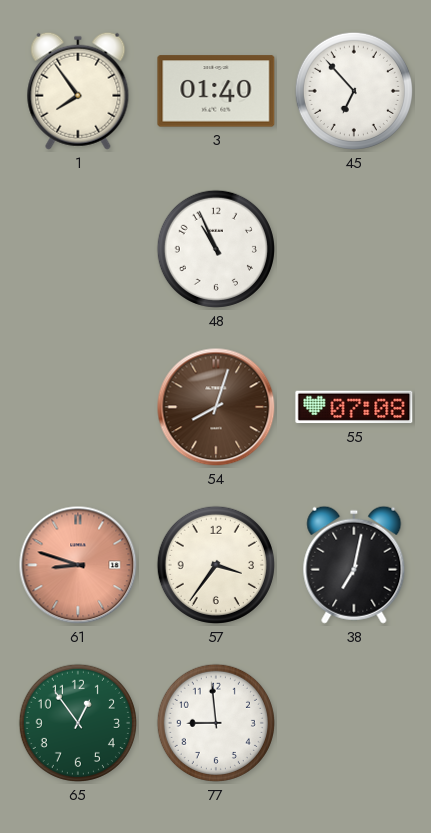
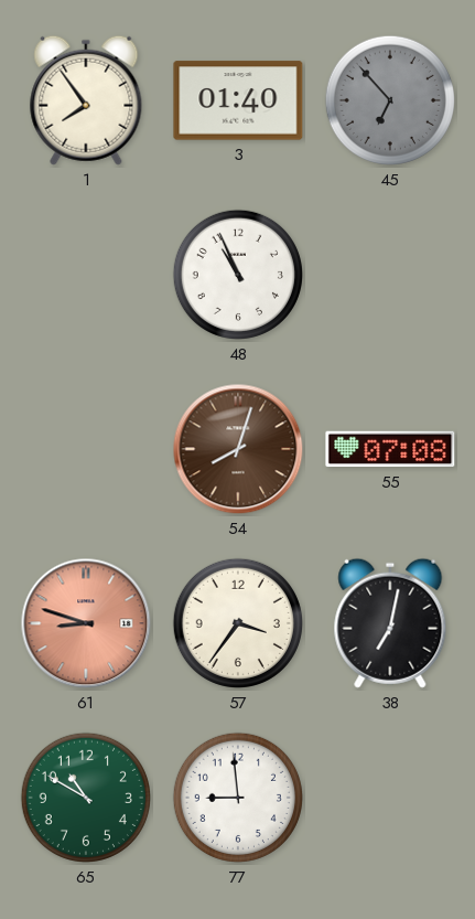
45 dial: white -> grey (390, 100)
65: 12:54 -> 10:50 (86, 798)
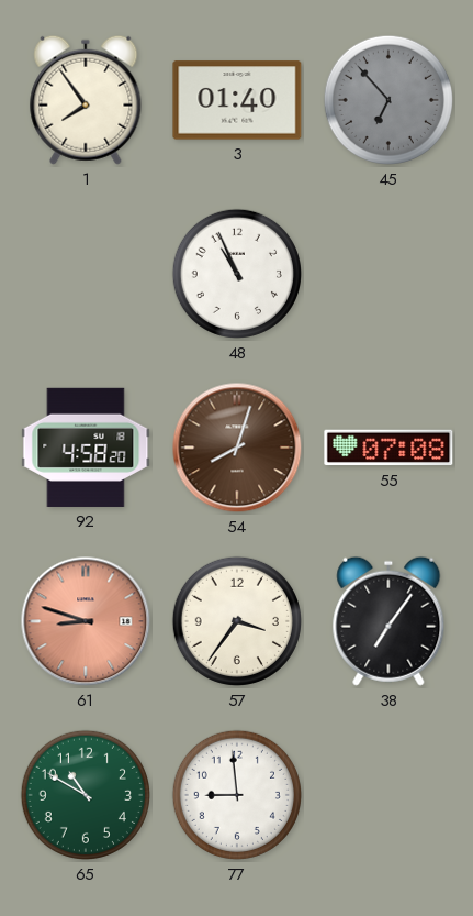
92: none -> 4:58 (86, 448)
38: 7:02 -> 7:06 (388, 621)
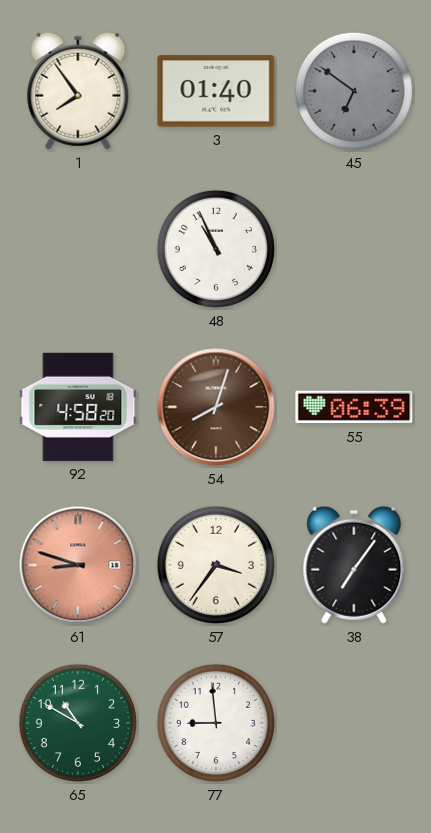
45: 6:53 -> 6:51 (354, 91)
55: 07:08 -> 06:39 (354, 407)
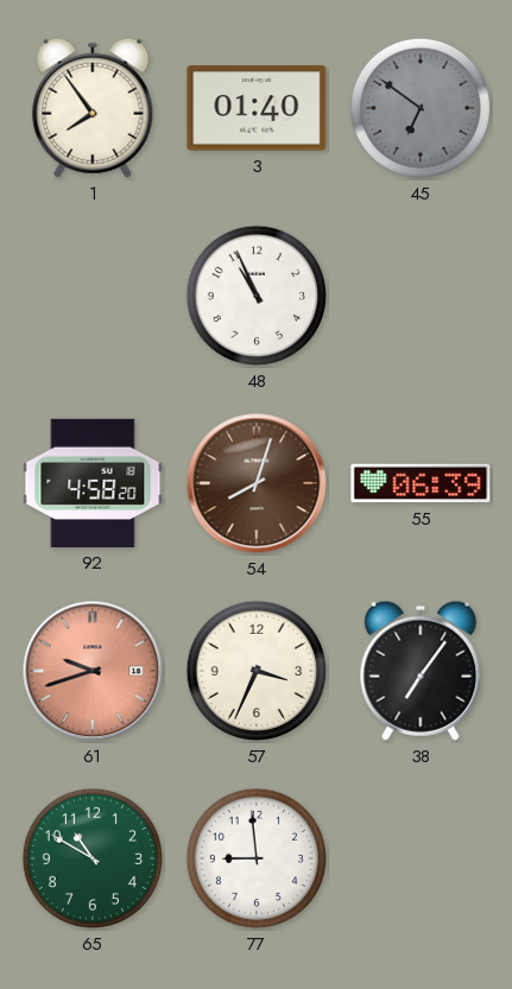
61: 8:48 -> 9:42 (93, 671)
57: 3:36 -> 3:34 (257, 671)
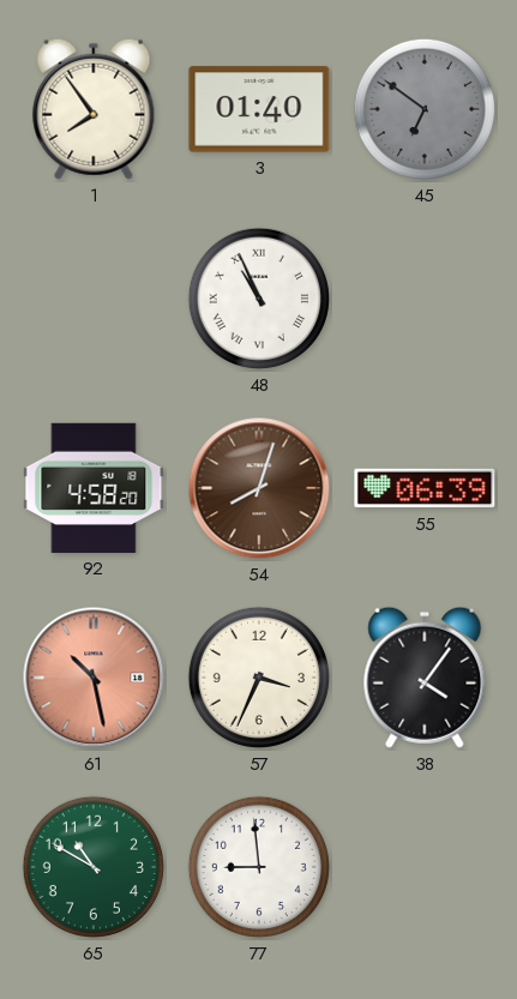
48 numerals: Arabic -> Roman (259, 299)
61: 9:42 -> 10:28 (94, 678)
38: 7:06 -> 4:06 (425, 678)
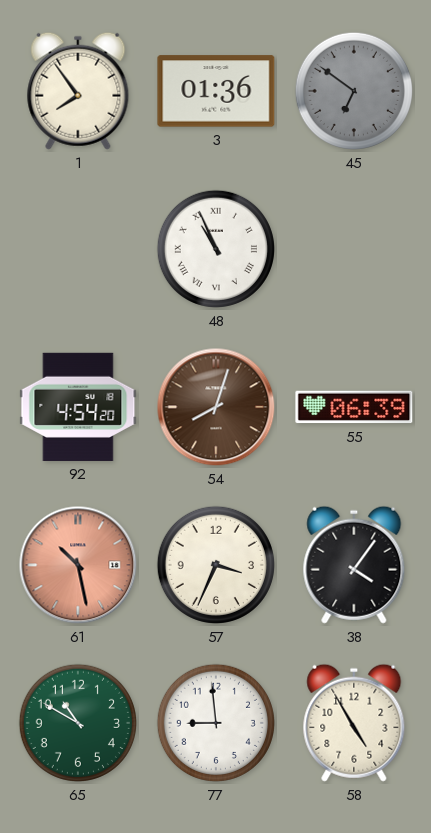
3: 01:40 -> 01:36 (216, 91)
92: 4:58 -> 4:54 (78, 407)
58: none -> 4:55 (354, 723)
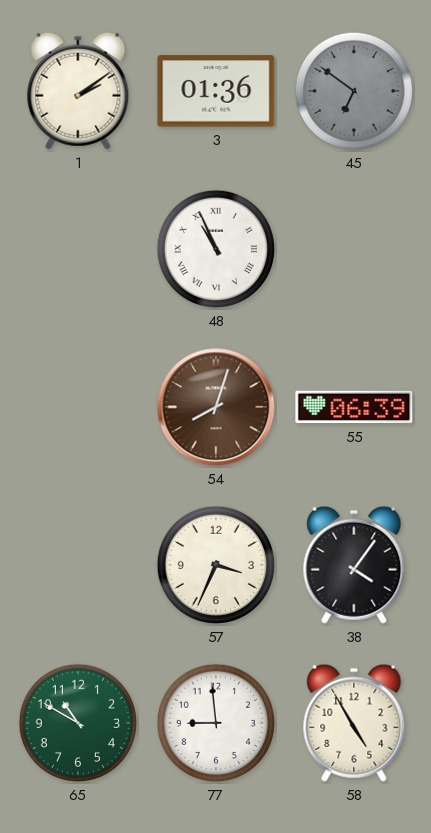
1: 7:54 -> 2:09 (78, 91)
92: 4:54 -> none (78, 407)
61: 10:28 -> none (78, 565)
